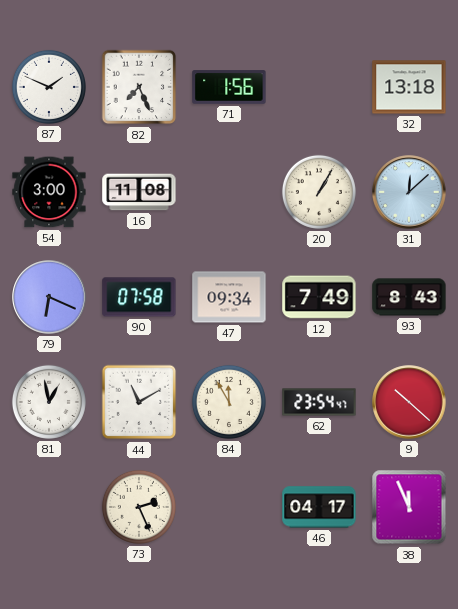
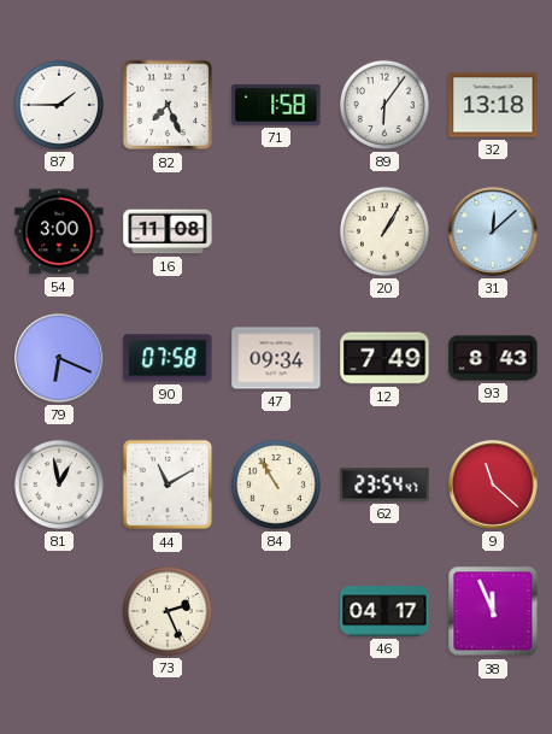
87: 1:49 -> 1:45 (59, 105)
71: 1:56 -> 1:58 (276, 105)
89: none -> 6:06 (384, 105)
84: 11:55 -> 10:55 (276, 485)
9: 10:22 -> 11:22 (493, 485)
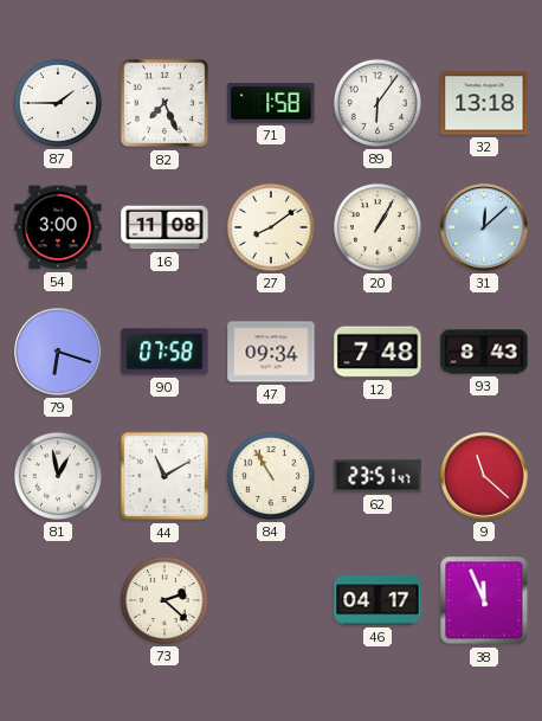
27: none -> 8:09 (271, 227)
79: 6:19 -> 6:18 (58, 352)
12: 7:49 -> 7:48 (378, 352)
62: 23:54 -> 23:51 (378, 476)
73: 2:26 -> 2:22 (164, 600)
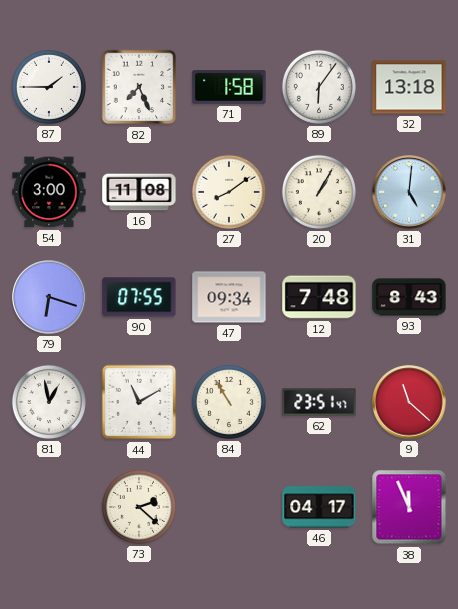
31: 12:08 -> 5:01 (409, 192)
90: 07:58 -> 07:55 (139, 297)
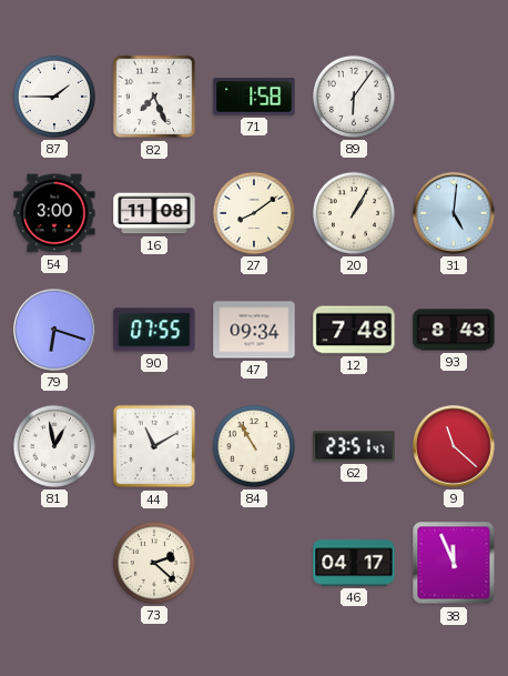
32: 13:18 -> none (409, 87)
